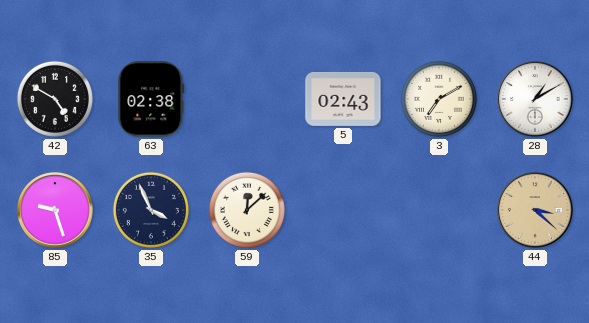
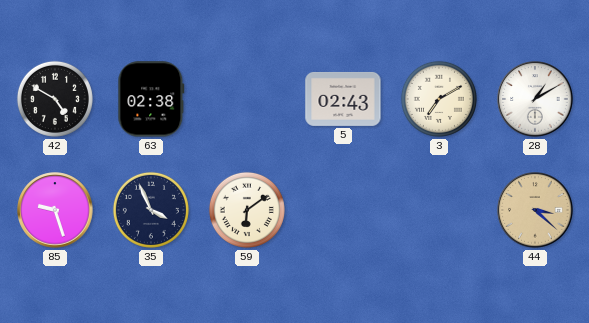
59: 12:08 -> 6:09 (247, 210)
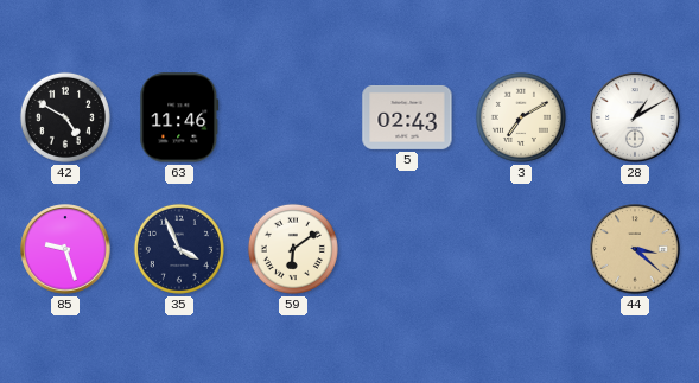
63: 02:38 -> 11:46 (179, 117)
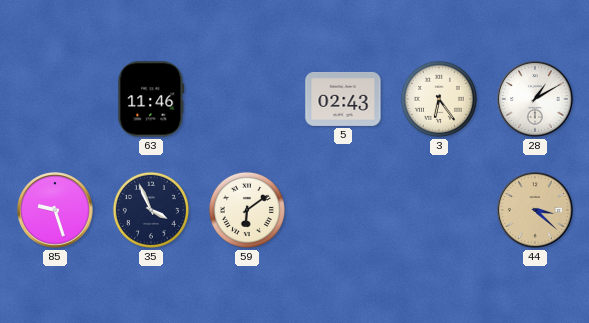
42: 4:50 -> none (65, 117)
3: 7:10 -> 6:24 (439, 99)
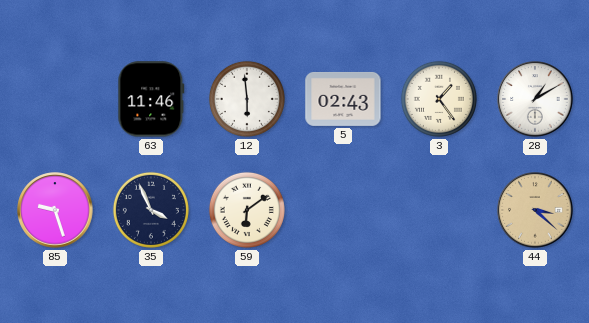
12: none -> 5:59 (247, 99)
3: 6:24 -> 1:24 (439, 99)
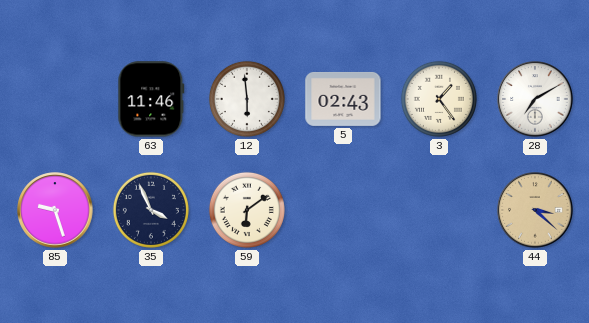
28: 1:10 -> 7:10 (535, 99)
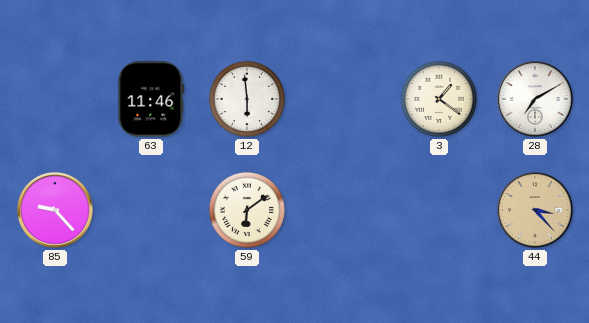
5: 02:43 -> none (343, 99)
3: 1:24 -> 1:21 (439, 99)
85: 9:27 -> 9:23 (55, 210)
35: 3:56 -> none (151, 210)
44: 3:22 -> 3:23 (535, 210)
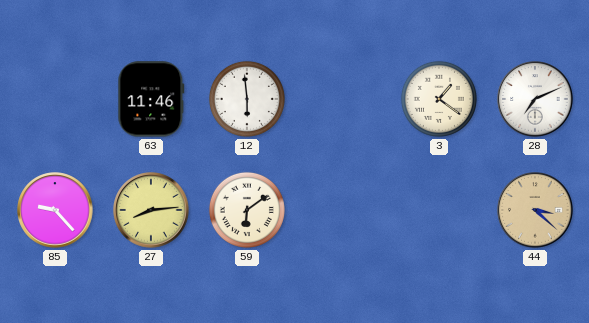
28: 7:10 -> 7:11 (535, 99)
27: none -> 8:14 (151, 210)
44: 3:23 -> 3:22 (535, 210)
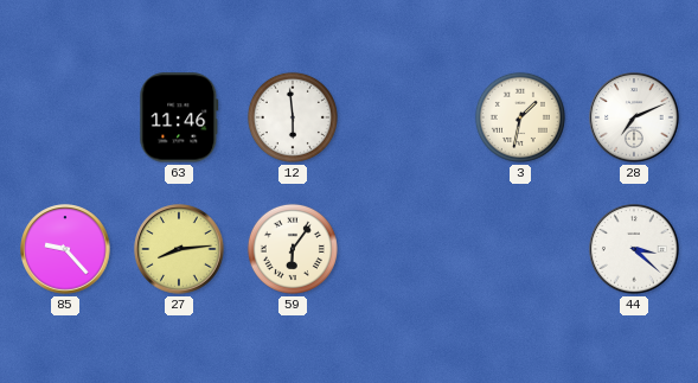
3: 1:21 -> 1:32 (520, 117)
59: 6:09 -> 6:06 (293, 249)
44 dial: champagne -> white (634, 249)
